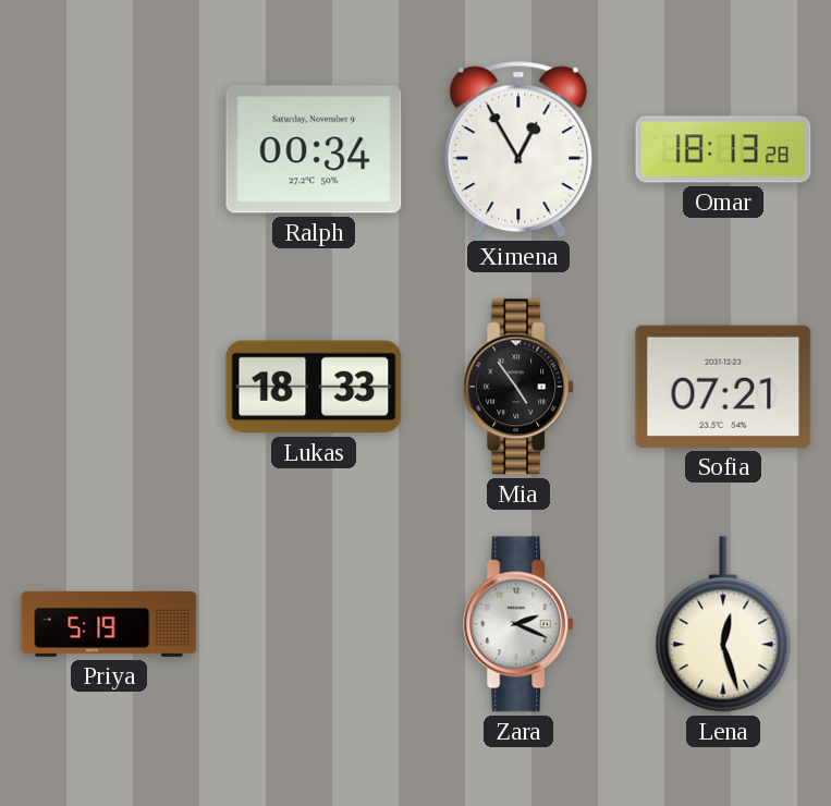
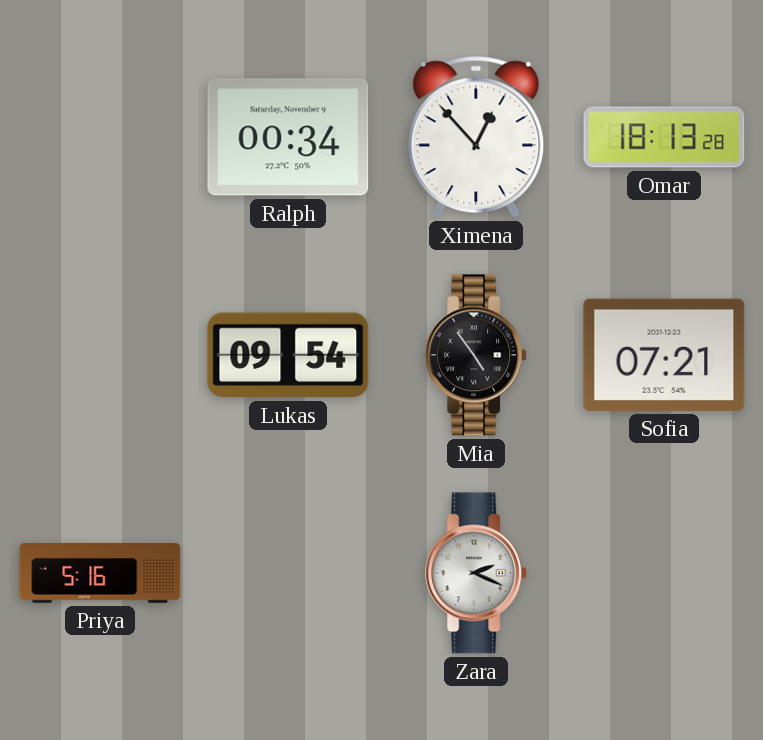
Ximena: 12:55 -> 12:53 (476, 137)
Lukas: 18:33 -> 09:54 (288, 355)
Priya: 5:19 -> 5:16 (100, 573)
Lena: 12:27 -> none (723, 624)
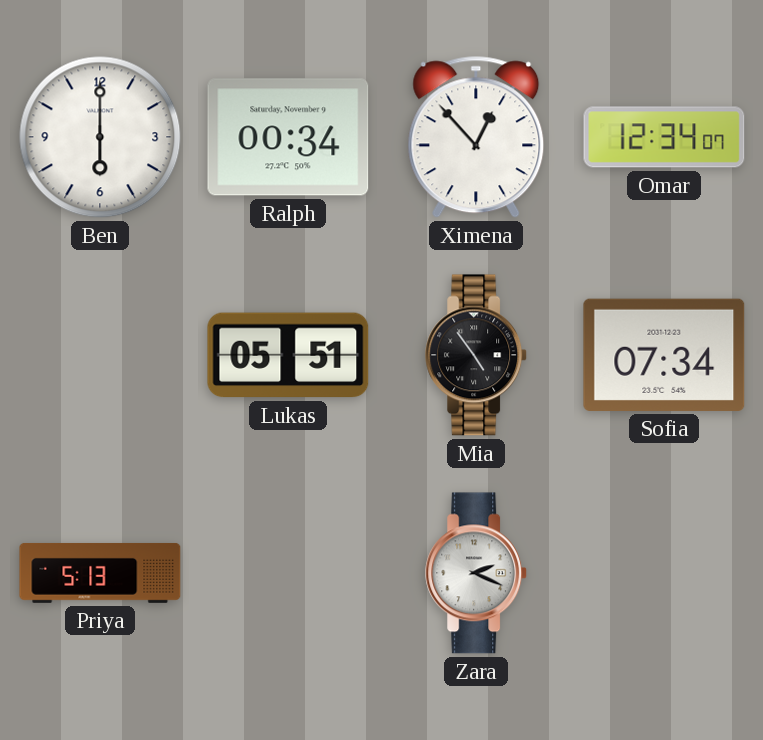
Ben: none -> 6:00 (100, 137)
Omar: 18:13 -> 12:34 (664, 137)
Lukas: 09:54 -> 05:51 (288, 355)
Sofia: 07:21 -> 07:34 (664, 355)
Priya: 5:16 -> 5:13 (100, 573)
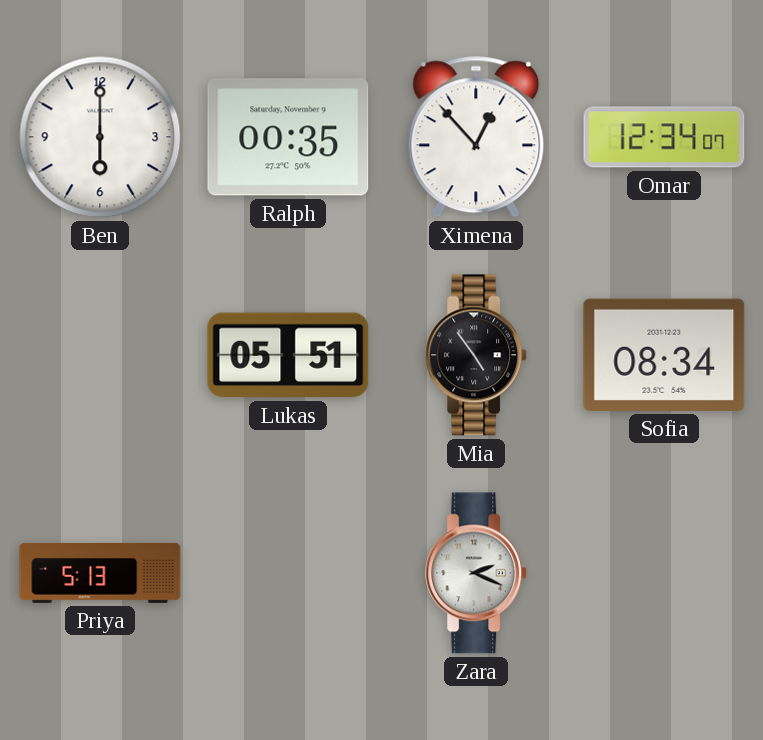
Ralph: 00:34 -> 00:35 (288, 137)
Sofia: 07:34 -> 08:34 (664, 355)
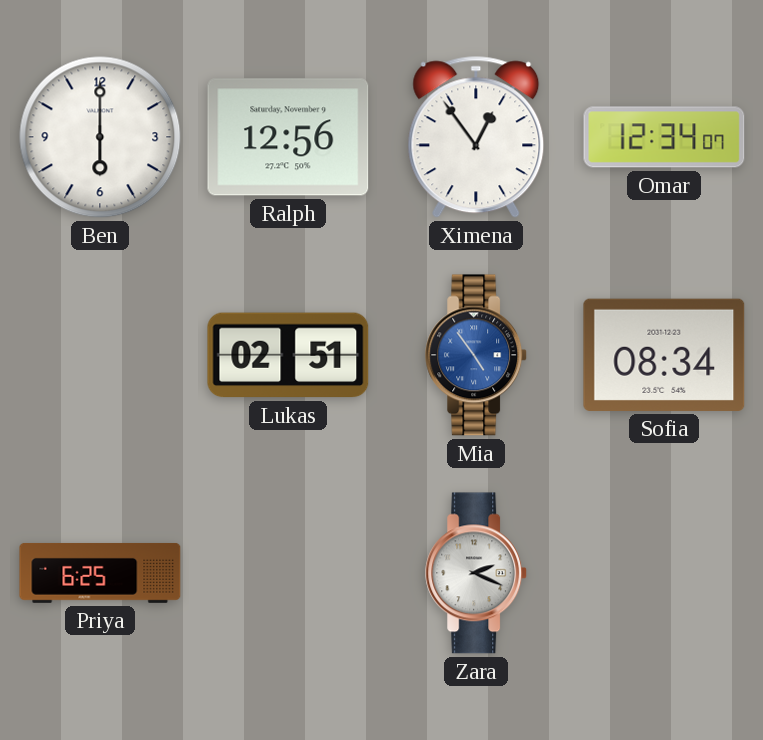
Ralph: 00:35 -> 12:56 (288, 137)
Ximena: 12:53 -> 12:54 (476, 137)
Lukas: 05:51 -> 02:51 (288, 355)
Mia dial: black -> blue (477, 355)
Priya: 5:13 -> 6:25 (100, 573)
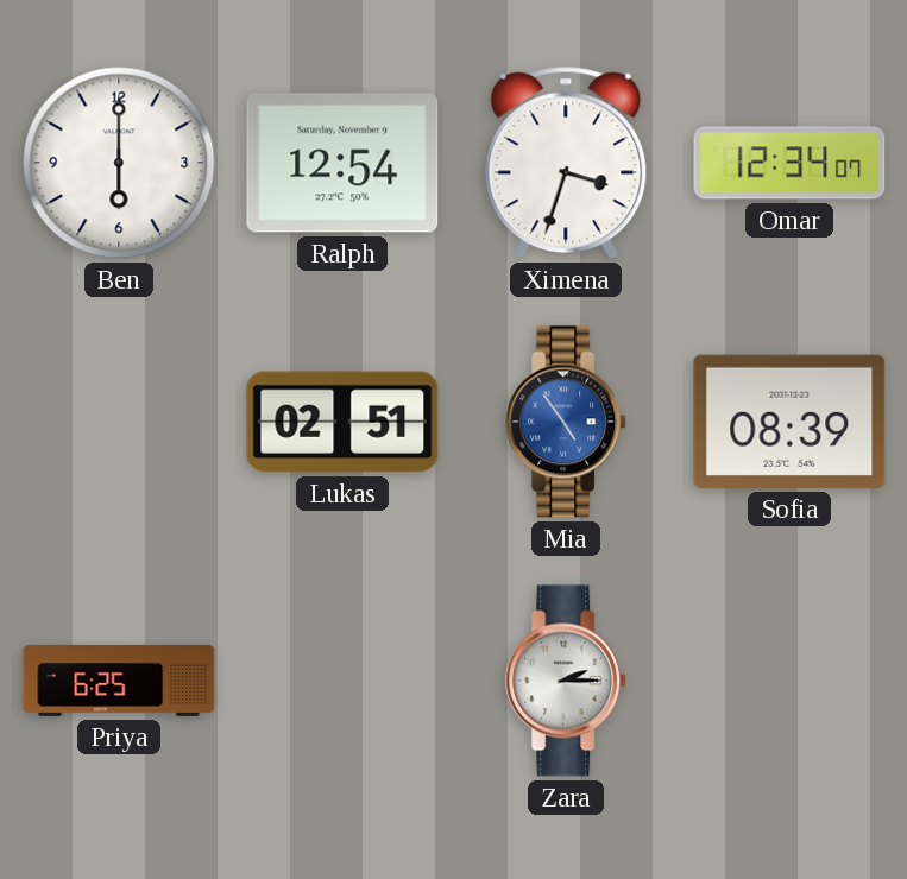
Ralph: 12:56 -> 12:54 (342, 163)
Ximena: 12:54 -> 3:33 (566, 163)
Sofia: 08:34 -> 08:39 (789, 422)
Zara: 2:19 -> 2:15 (567, 681)
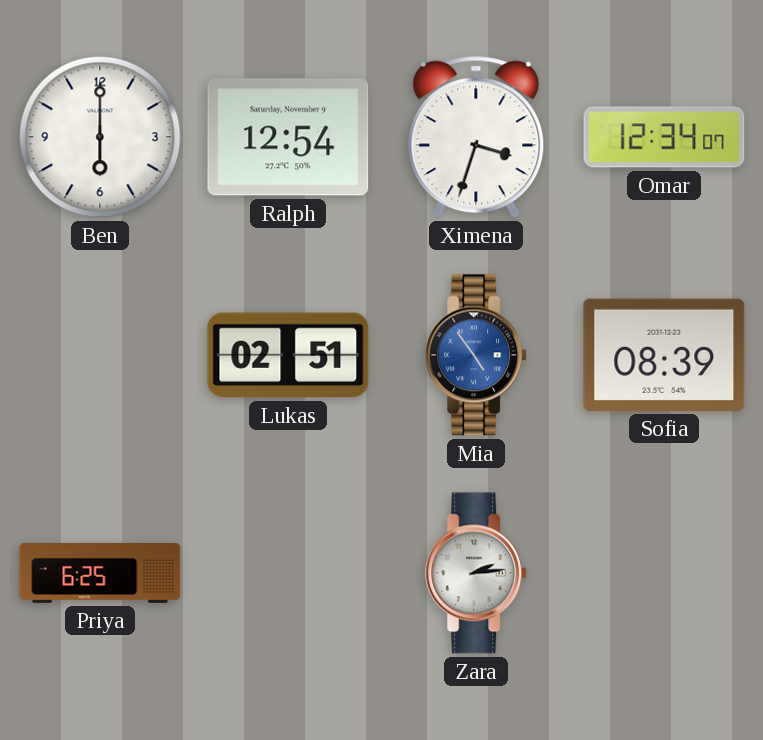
Zara: 2:15 -> 2:14 (477, 573)
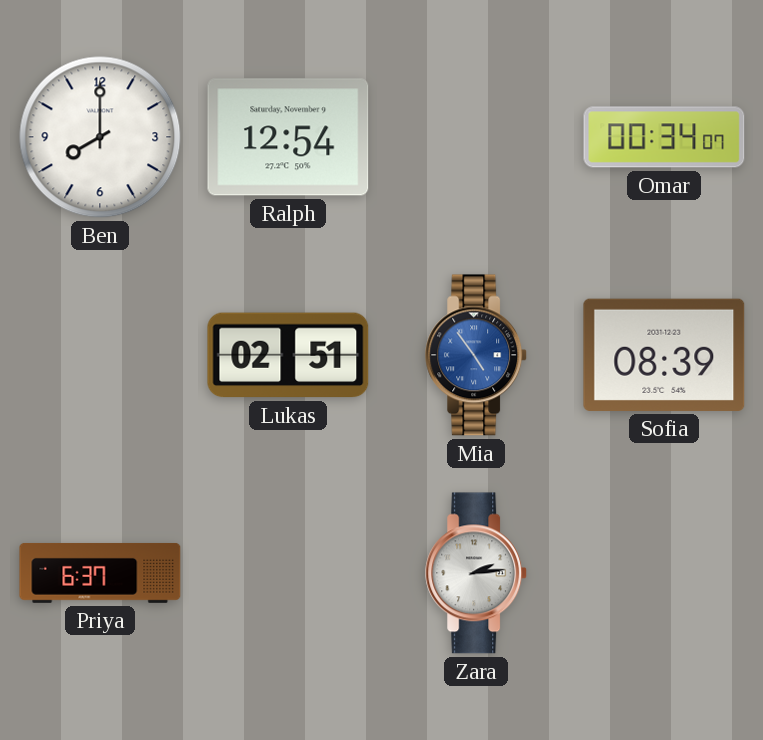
Ben: 6:00 -> 8:00 (100, 137)
Ximena: 3:33 -> none (476, 137)
Omar: 12:34 -> 00:34 (664, 137)
Priya: 6:25 -> 6:37 (100, 573)
